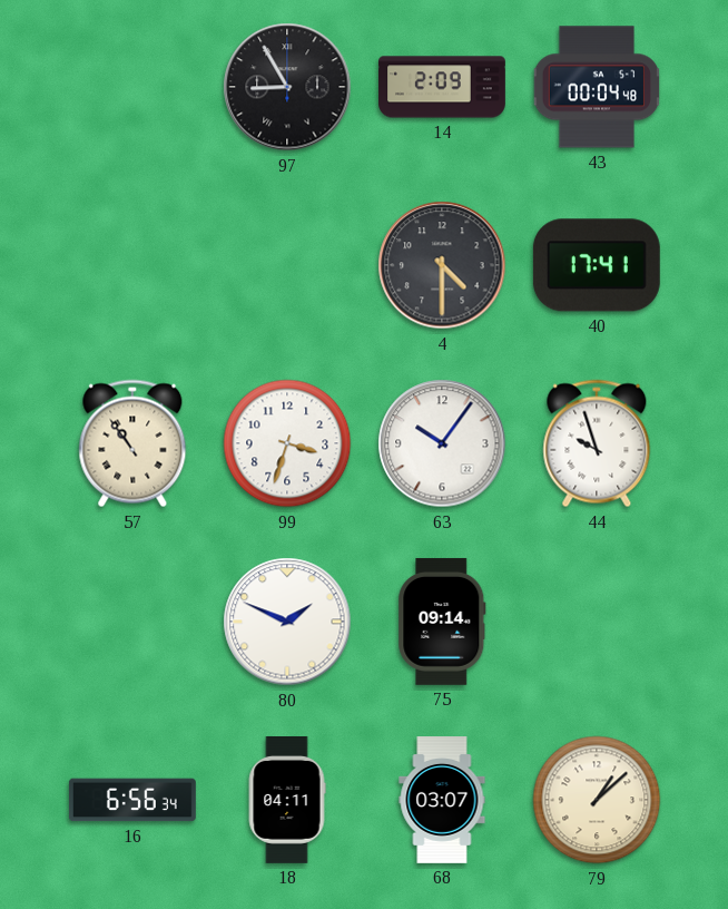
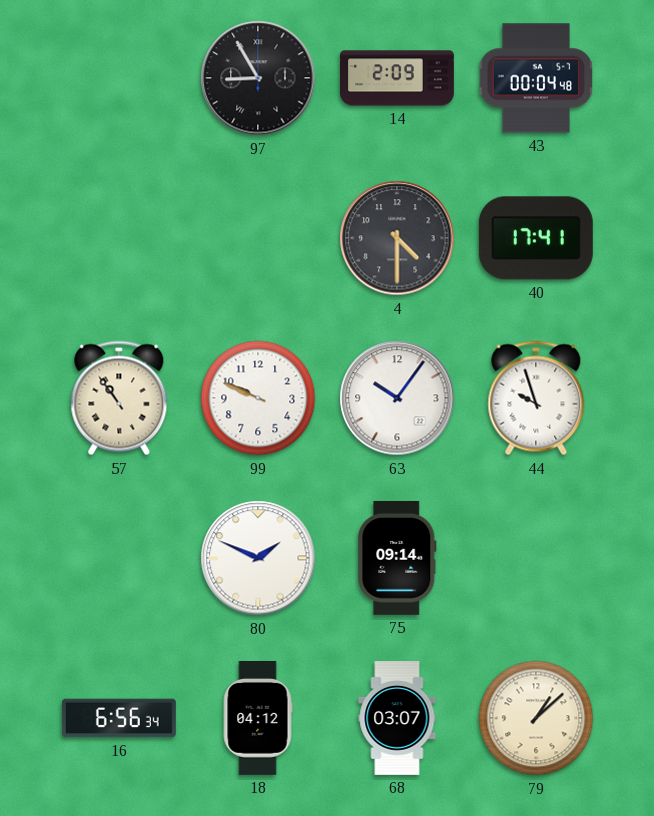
99: 3:33 -> 9:49 (258, 398)
18: 04:11 -> 04:12 (258, 719)
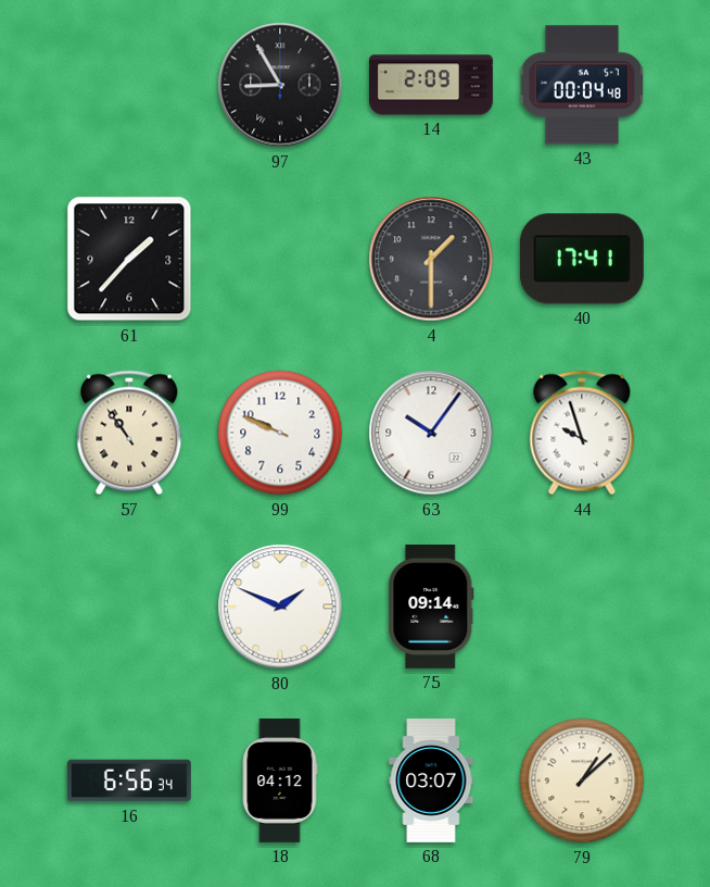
61: none -> 1:37 (129, 259)
4: 4:30 -> 1:30 (431, 259)
